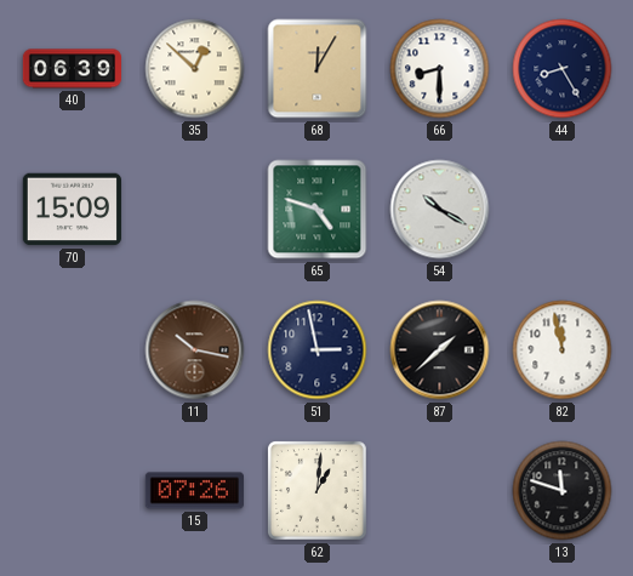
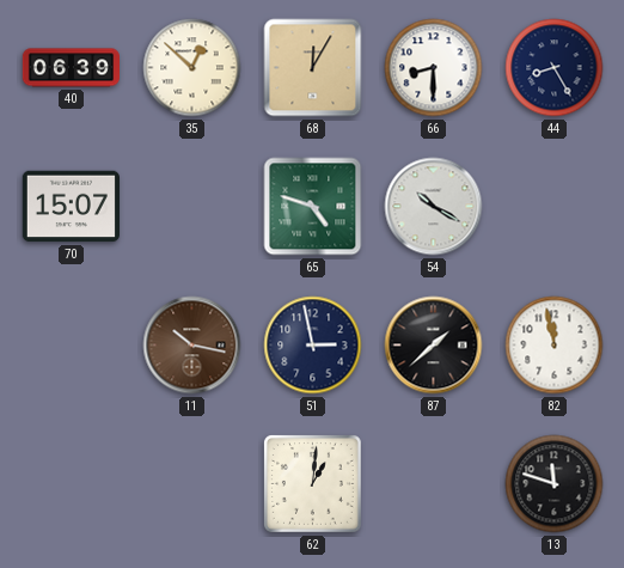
70: 15:09 -> 15:07 (71, 207)
15: 07:26 -> none (194, 491)
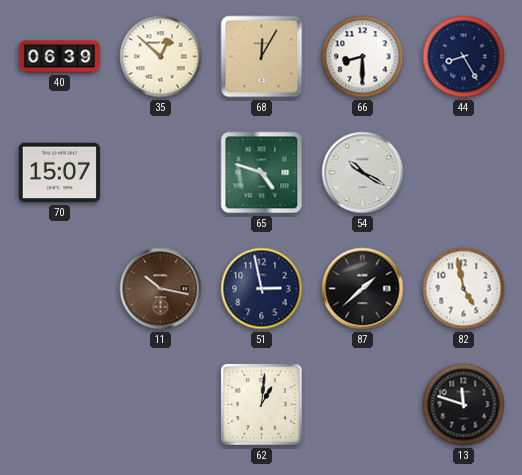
82: 11:58 -> 4:58 (464, 289)
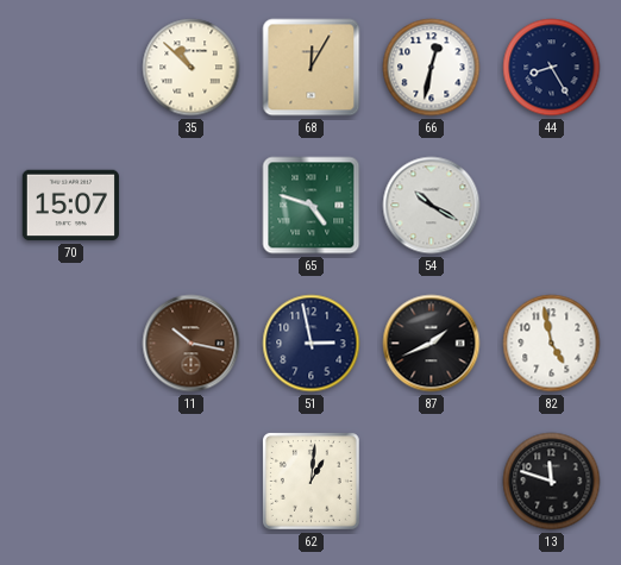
40: 06:39 -> none (59, 57)
35: 12:52 -> 10:52 (192, 68)
66: 8:30 -> 12:32 (432, 68)
87: 1:38 -> 1:41 (432, 344)
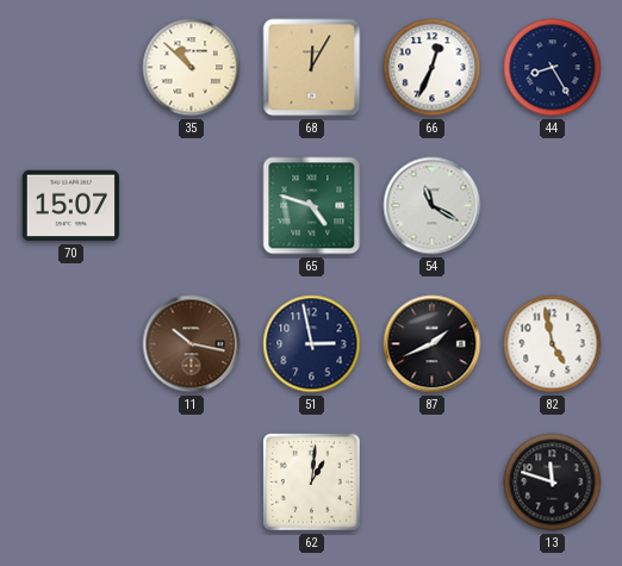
66: 12:32 -> 12:34 (433, 68)
54: 10:20 -> 11:20 (433, 206)
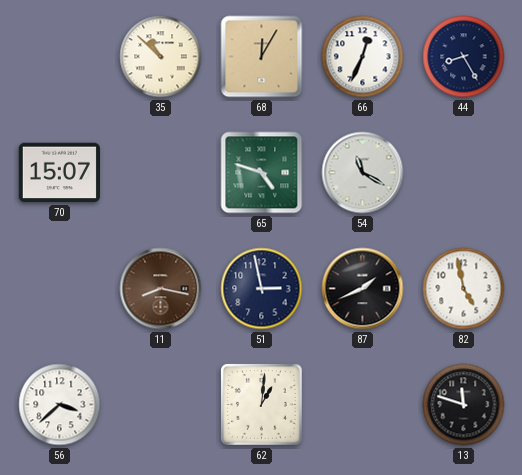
11: 10:17 -> 8:17 (161, 289)
56: none -> 3:38 (60, 405)
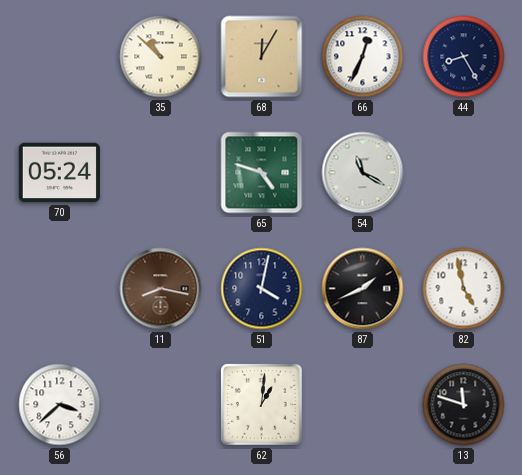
70: 15:07 -> 05:24 (59, 173)
51: 2:58 -> 4:02 (262, 289)
